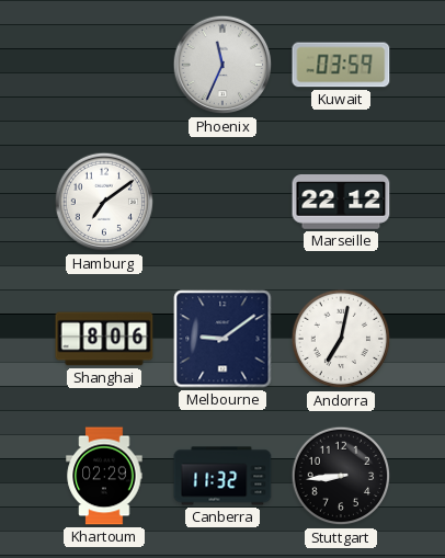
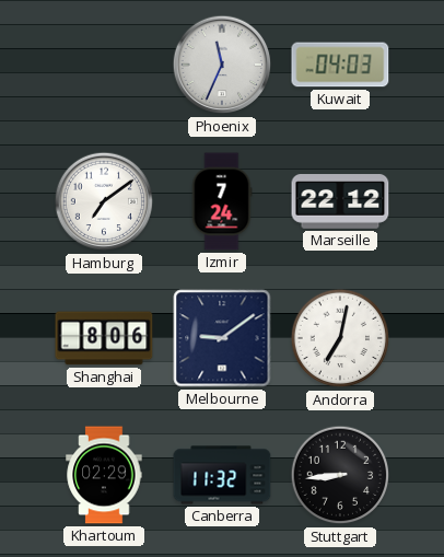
Kuwait: 03:59 -> 04:03 (340, 65)
Izmir: none -> 7:24 (222, 201)
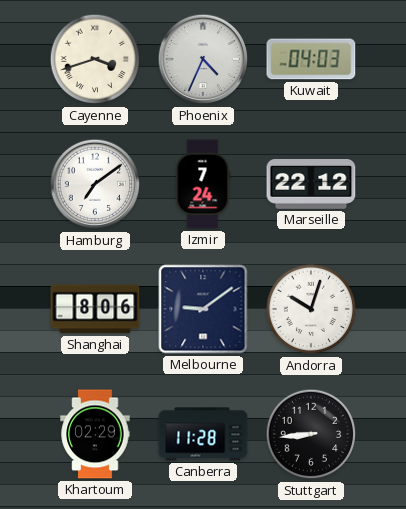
Cayenne: none -> 3:42 (95, 59)
Phoenix: 11:34 -> 4:34 (203, 59)
Andorra: 7:02 -> 10:03 (311, 309)
Canberra: 11:32 -> 11:28 (203, 434)
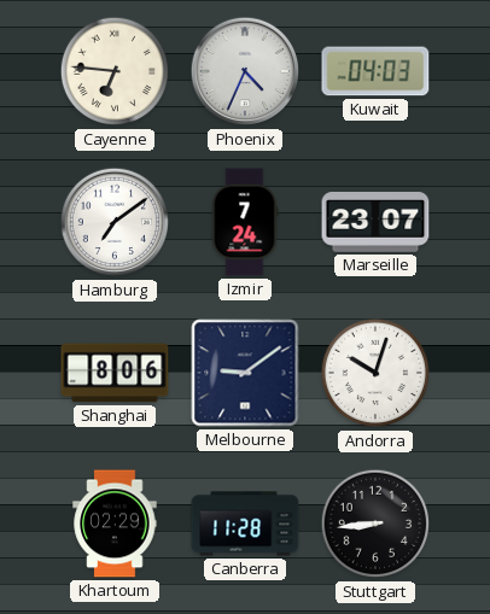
Cayenne: 3:42 -> 6:46 (115, 71)
Marseille: 22:12 -> 23:07 (375, 223)
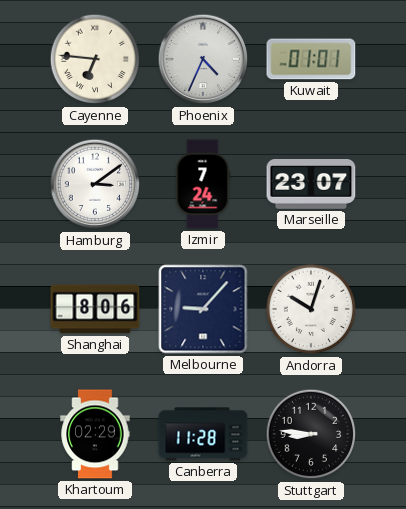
Kuwait: 04:03 -> 01:01 (311, 59)
Hamburg: 7:09 -> 3:09 (95, 184)
Melbourne: 9:09 -> 9:07 (203, 309)
Stuttgart: 8:44 -> 8:46 (311, 434)
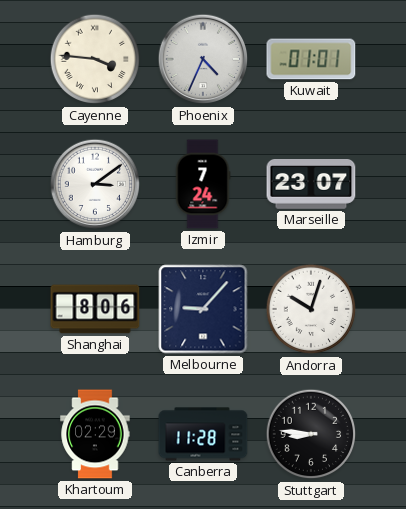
Cayenne: 6:46 -> 3:46 (95, 59)
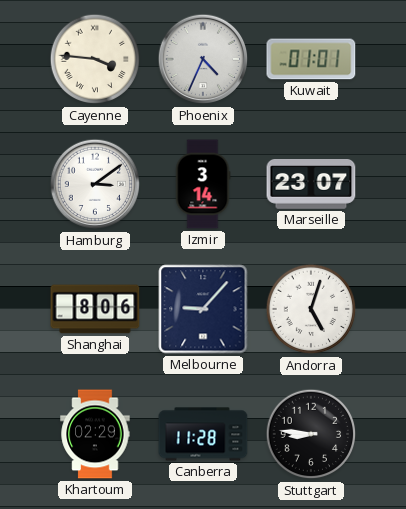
Izmir: 7:24 -> 3:14 (203, 184)
Andorra: 10:03 -> 5:03 (311, 309)
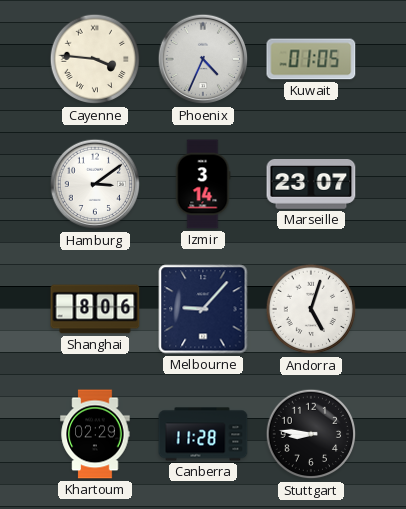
Kuwait: 01:01 -> 01:05 (311, 59)
